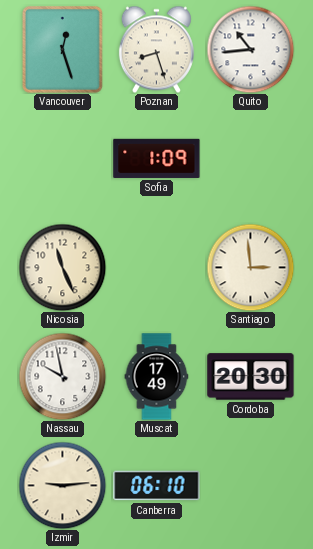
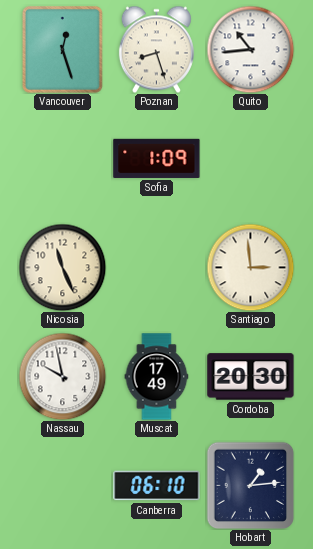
Izmir: 9:14 -> none (62, 485)
Hobart: none -> 1:14 (250, 485)
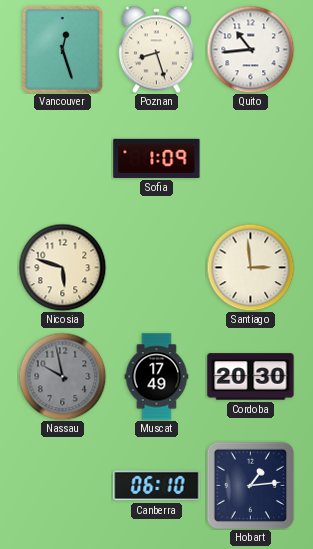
Nicosia: 11:26 -> 5:48 (62, 267)
Nassau dial: white -> grey (62, 376)
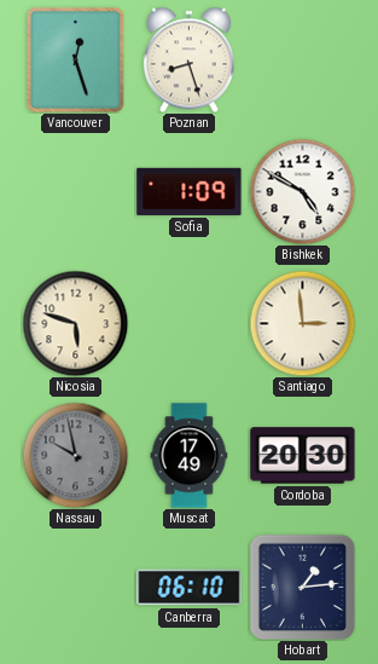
Quito: 10:44 -> none (250, 49)
Bishkek: none -> 4:50 (302, 191)
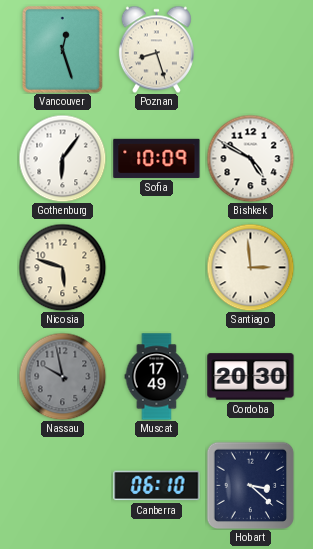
Gothenburg: none -> 6:06 (62, 158)
Sofia: 1:09 -> 10:09 (157, 158)
Hobart: 1:14 -> 3:22 (250, 485)
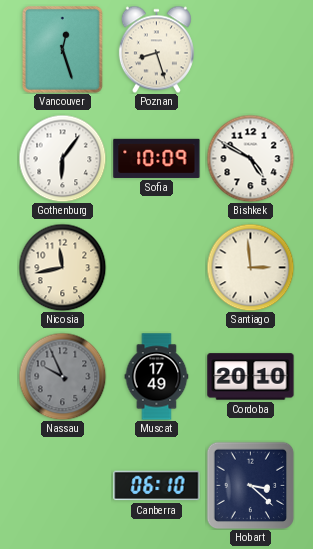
Nicosia: 5:48 -> 11:43 (62, 267)
Nassau: 9:58 -> 9:56 (62, 376)
Cordoba: 20:30 -> 20:10 (251, 377)
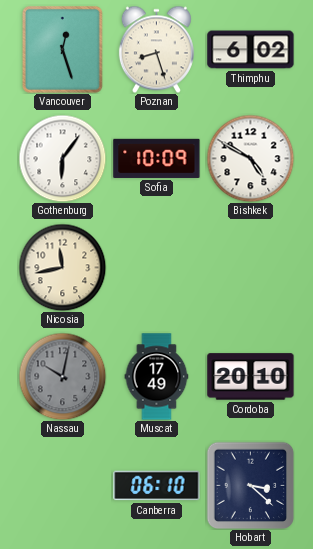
Thimphu: none -> 6:02 (251, 50)
Santiago: 2:59 -> none (250, 267)
Nassau: 9:56 -> 10:02 (62, 376)
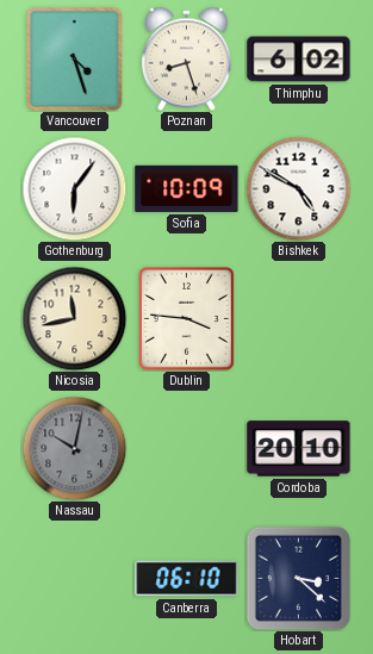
Vancouver: 12:27 -> 4:27 (75, 60)
Dublin: none -> 3:46 (187, 319)
Muscat: 17:49 -> none (157, 377)
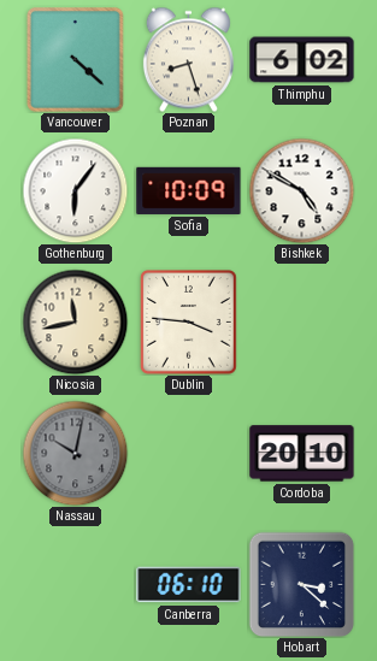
Vancouver: 4:27 -> 4:22 (76, 60)
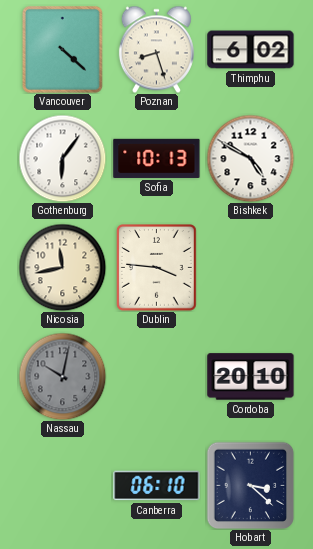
Sofia: 10:09 -> 10:13 (157, 158)
